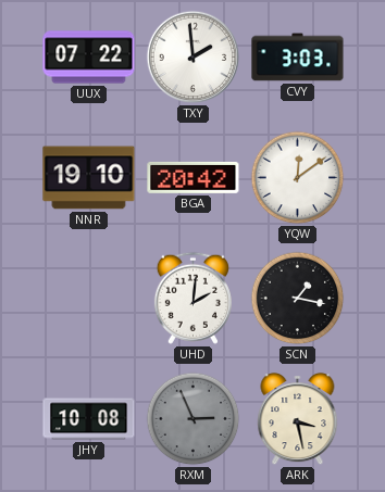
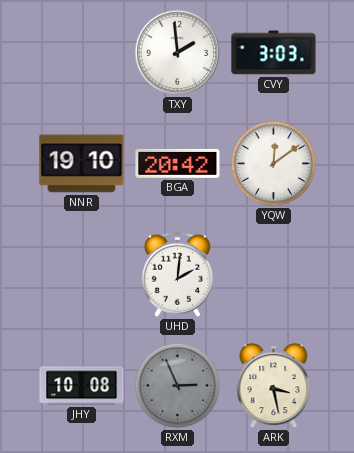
UUX: 07:22 -> none (89, 58)
SCN: 1:17 -> none (298, 299)
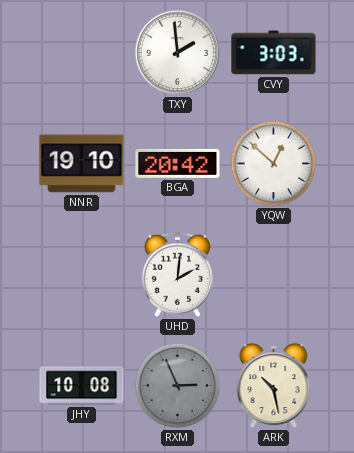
YQW: 12:09 -> 12:52 (274, 164)
ARK: 3:28 -> 10:28 (274, 386)
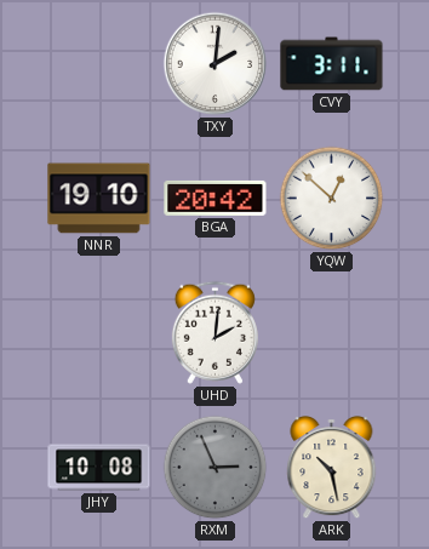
TXY: 1:59 -> 2:01 (216, 64)
CVY: 3:03 -> 3:11 (332, 64)
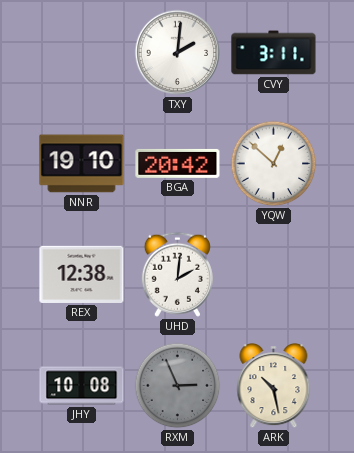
REX: none -> 12:38 (82, 274)
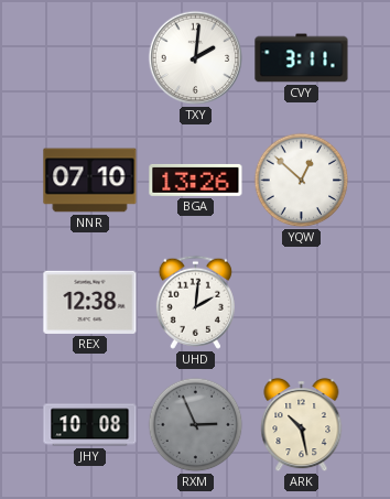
NNR: 19:10 -> 07:10 (90, 181)
BGA: 20:42 -> 13:26 (196, 180)
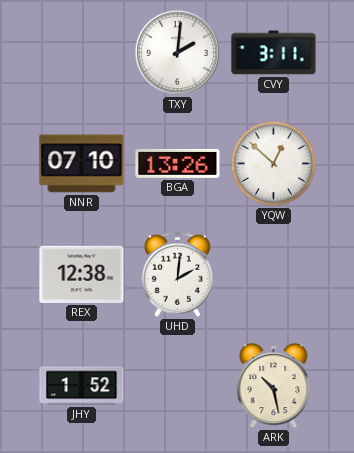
JHY: 10:08 -> 1:52 (82, 386)
RXM: 2:56 -> none (196, 425)
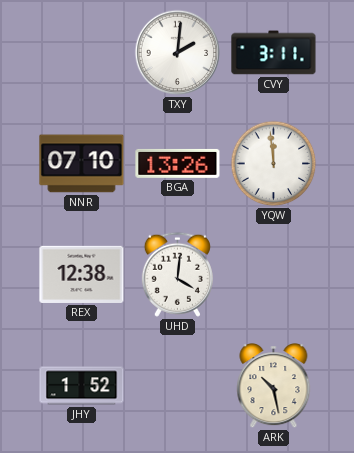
YQW: 12:52 -> 11:59 (274, 164)
UHD: 2:01 -> 4:01 (177, 274)
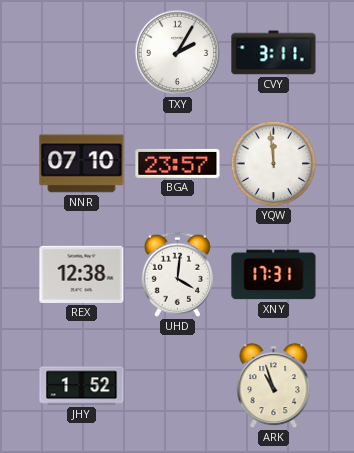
TXY: 2:01 -> 2:05 (178, 53)
BGA: 13:26 -> 23:57 (178, 163)
XNY: none -> 17:31 (274, 275)
ARK: 10:28 -> 10:57 (274, 386)
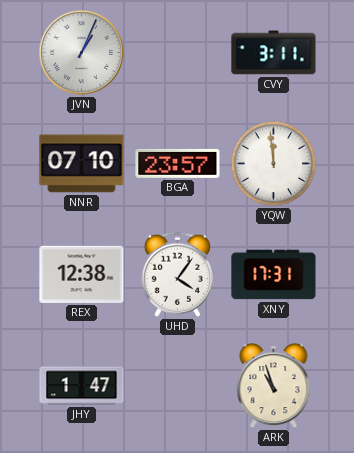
JVN: none -> 1:04 (82, 53)
TXY: 2:05 -> none (178, 53)
UHD: 4:01 -> 4:06 (177, 274)
JHY: 1:52 -> 1:47 (82, 386)
